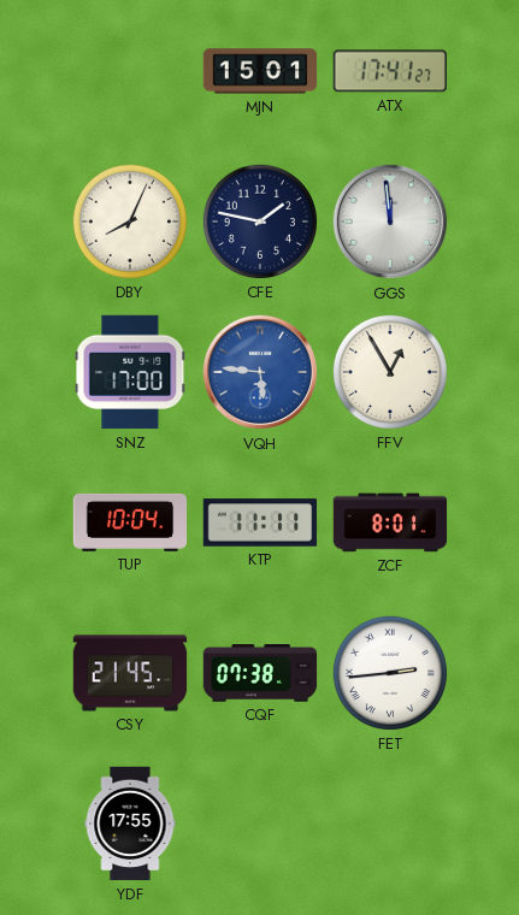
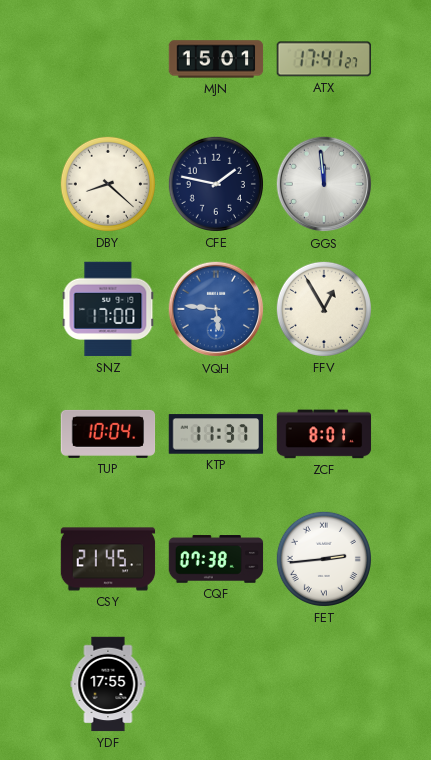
DBY: 8:04 -> 8:22 (108, 184)
KTP: 11:11 -> 11:37 (216, 434)
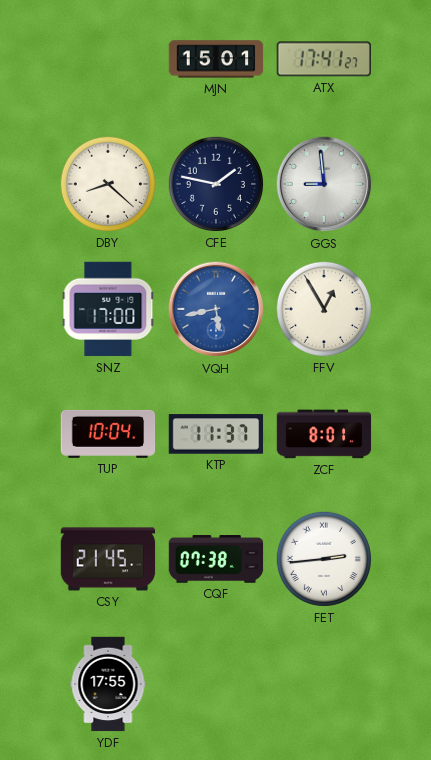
GGS: 11:59 -> 8:59 (324, 184)
VQH: 5:46 -> 5:43 (216, 309)
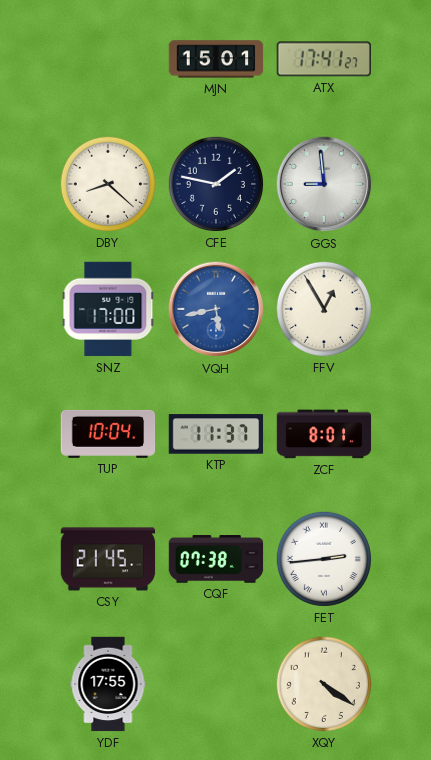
XQY: none -> 4:21 (324, 684)
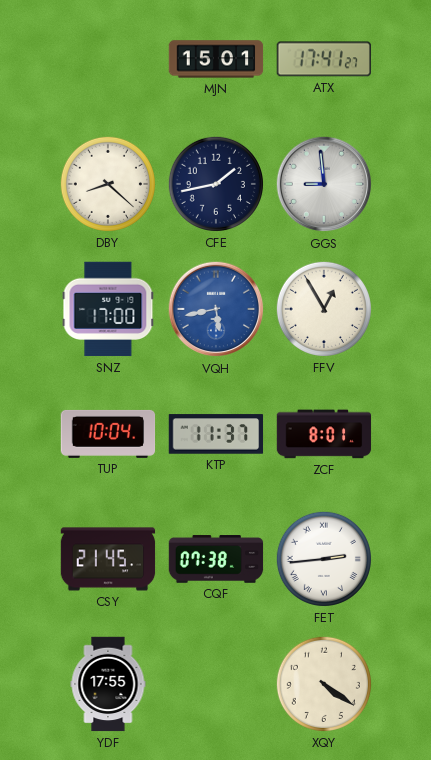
CFE: 1:47 -> 1:43 (216, 184)
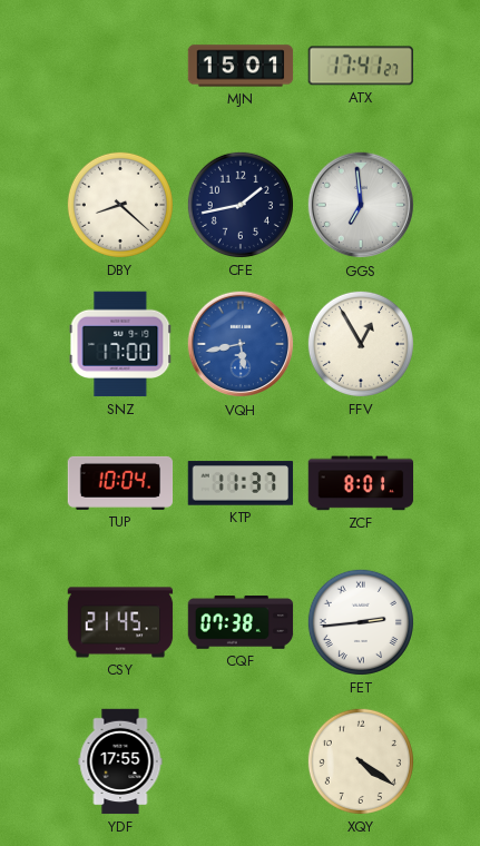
GGS: 8:59 -> 6:59 (361, 205)
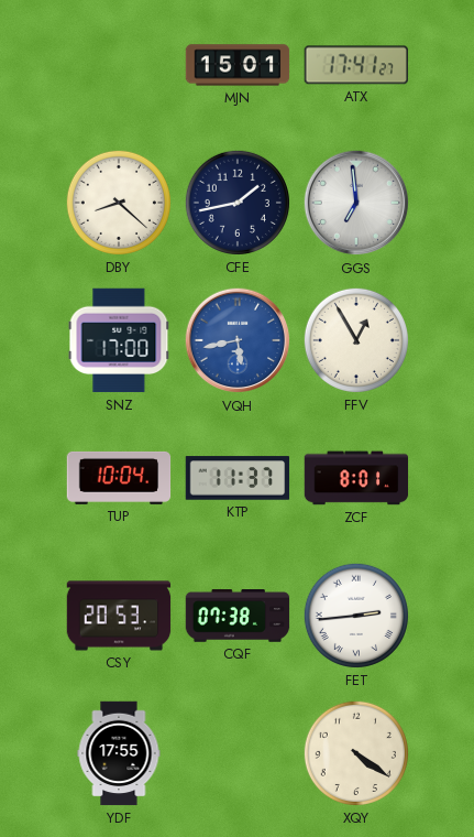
CSY: 21:45 -> 20:53 (119, 616)
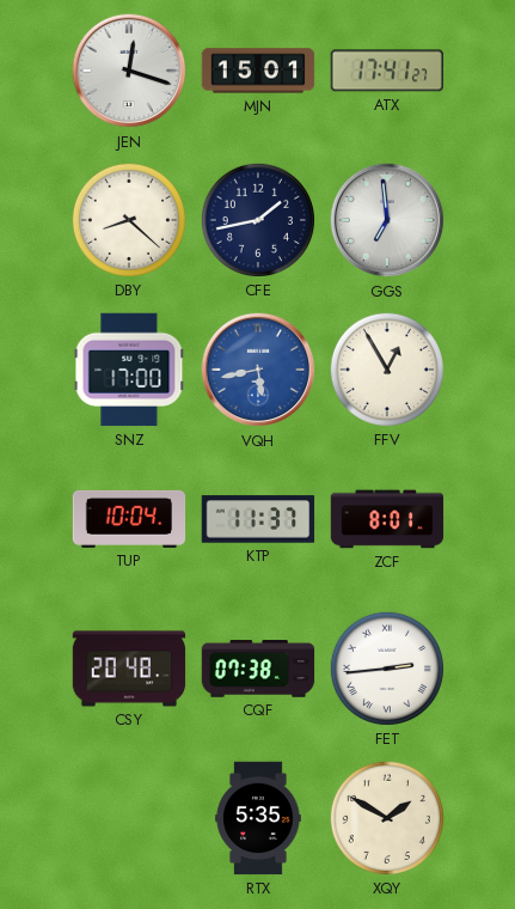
JEN: none -> 12:18 (129, 71)
CSY: 20:53 -> 20:48 (129, 669)
YDF: 17:55 -> none (119, 753)
RTX: none -> 5:35 (258, 818)
XQY: 4:21 -> 1:50 (387, 818)
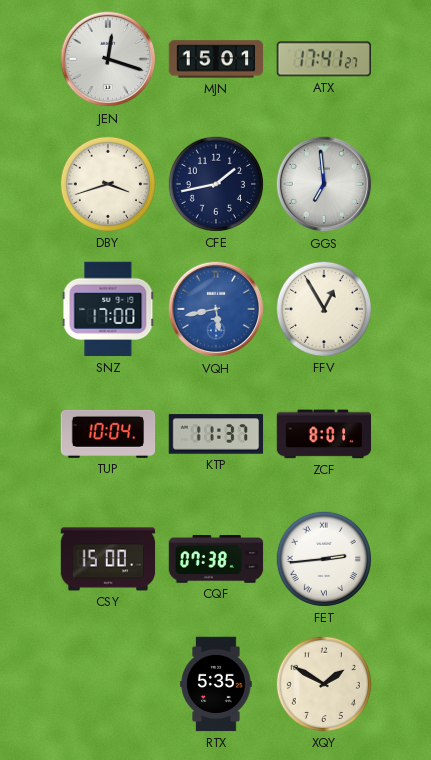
DBY: 8:22 -> 3:42 (108, 184)
CSY: 20:48 -> 15:00 (108, 559)
